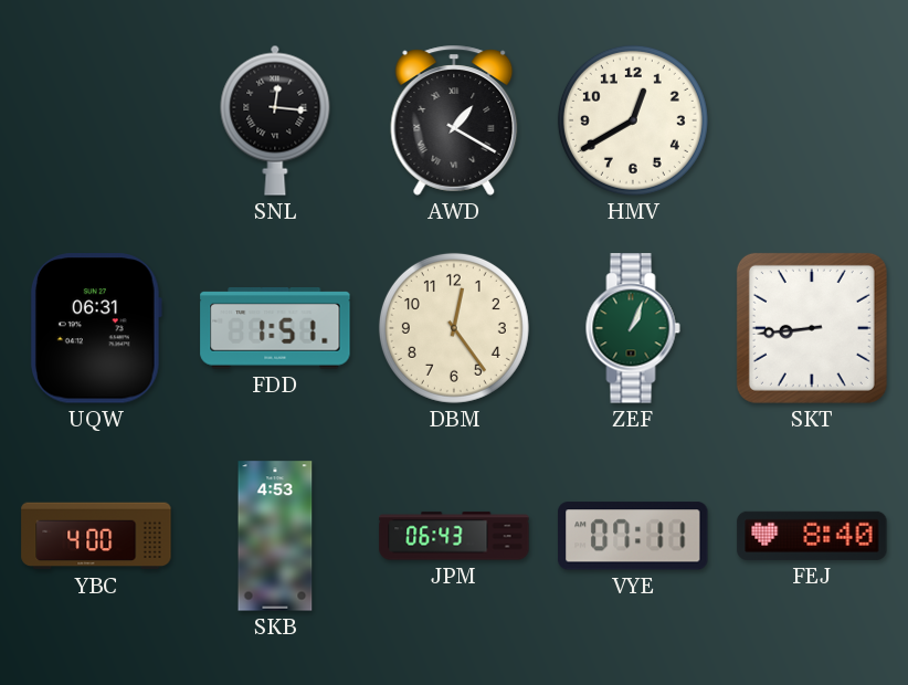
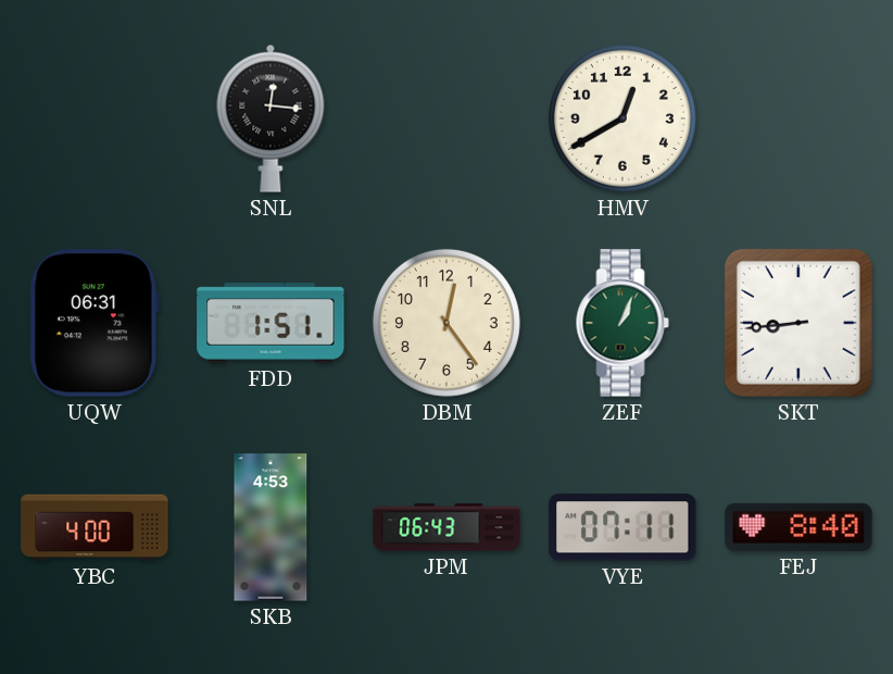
AWD: 1:20 -> none (454, 120)
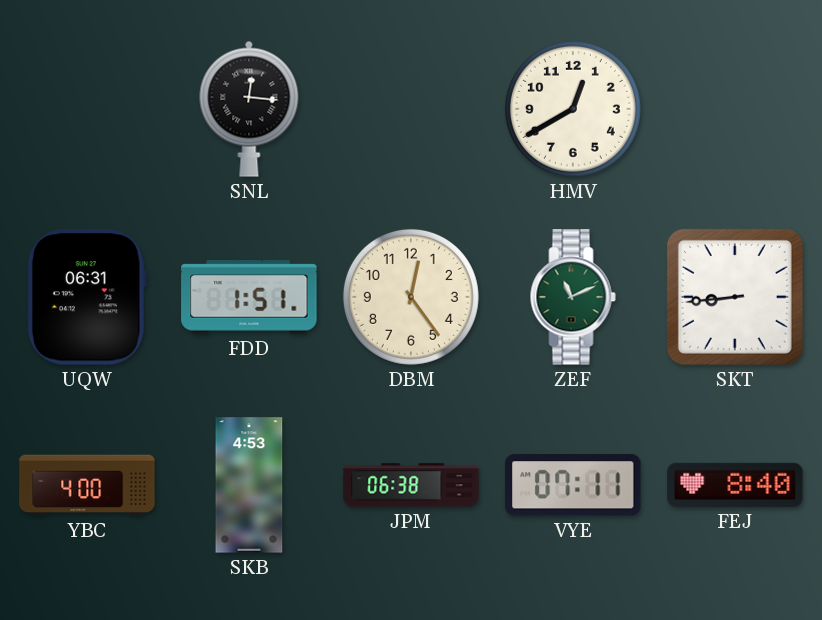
ZEF: 1:04 -> 11:11 (573, 297)
JPM: 06:43 -> 06:38 (411, 485)
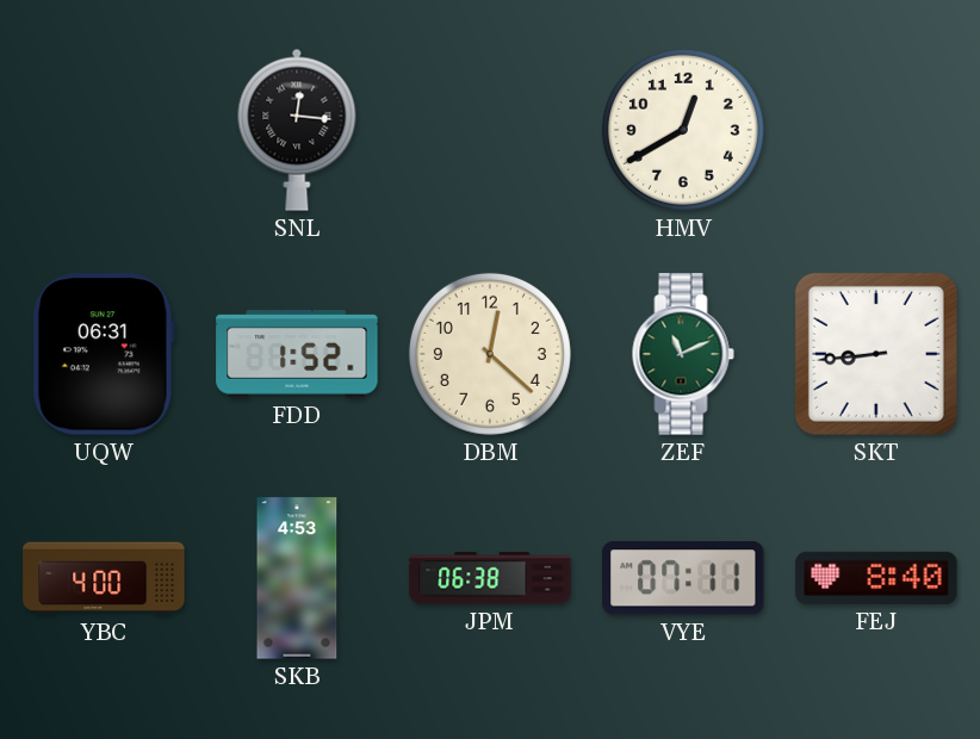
FDD: 1:51 -> 1:52 (297, 355)
DBM: 12:24 -> 12:22 (490, 354)
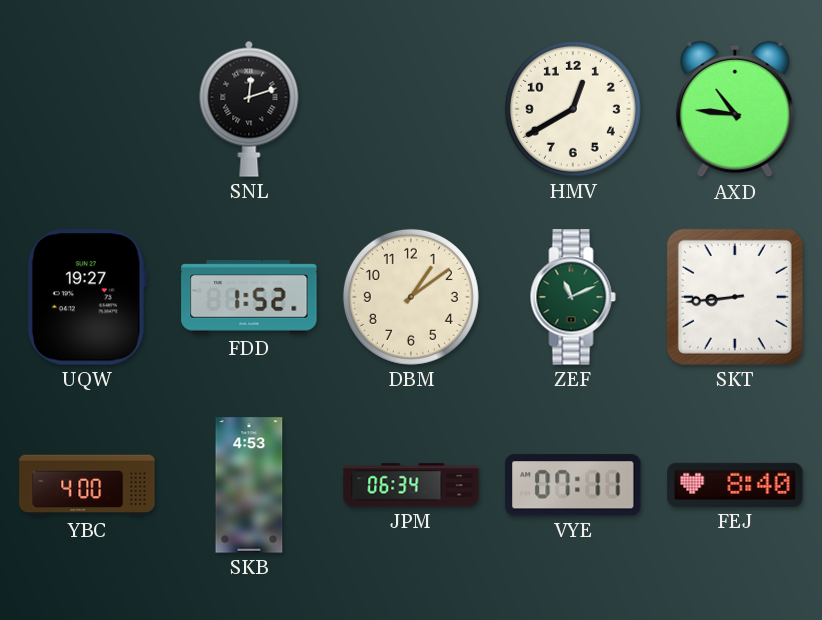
SNL: 12:16 -> 12:12 (249, 109)
AXD: none -> 10:46 (735, 109)
UQW: 06:31 -> 19:27 (87, 297)
DBM: 12:22 -> 1:09 (411, 297)
JPM: 06:38 -> 06:34 (411, 485)
